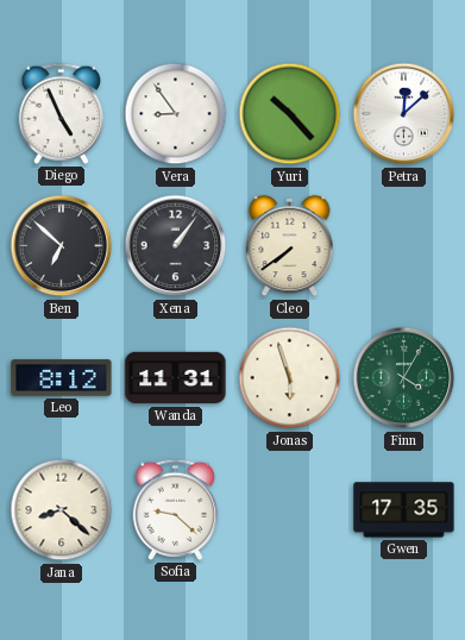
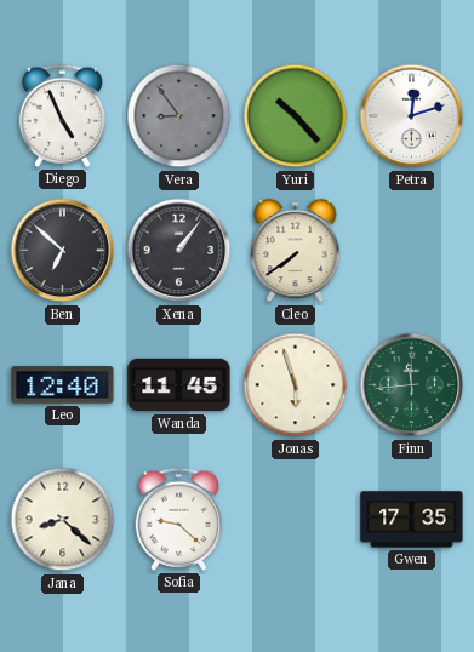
Vera dial: white -> grey (179, 116)
Petra: 12:08 -> 12:12 (412, 116)
Leo: 8:12 -> 12:40 (63, 385)
Wanda: 11:31 -> 11:45 (179, 385)
Finn: 4:05 -> 11:44 (412, 385)
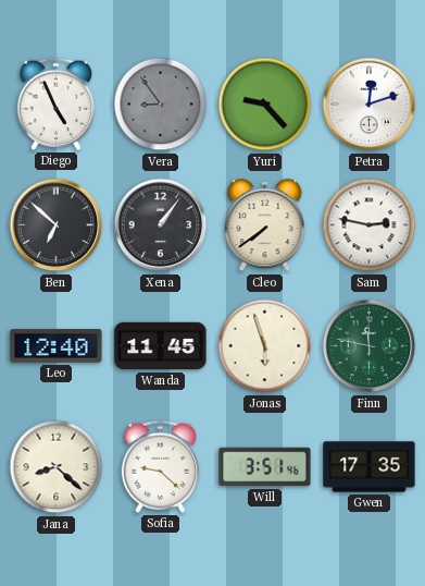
Yuri: 10:23 -> 9:23 (265, 105)
Sam: none -> 2:47 (370, 225)
Finn: 11:44 -> 11:47 (370, 346)
Will: none -> 3:51 (265, 467)
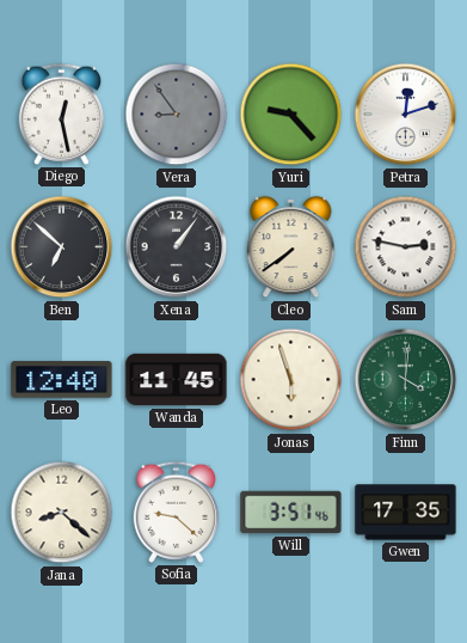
Diego: 4:56 -> 12:28 (62, 114)
Finn: 11:47 -> 4:01 (406, 380)
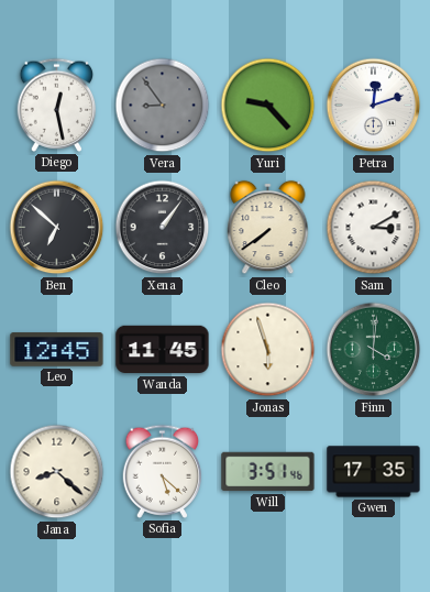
Sam: 2:47 -> 3:10 (374, 228)
Leo: 12:40 -> 12:45 (57, 350)
Sofia: 9:22 -> 5:22 (163, 471)
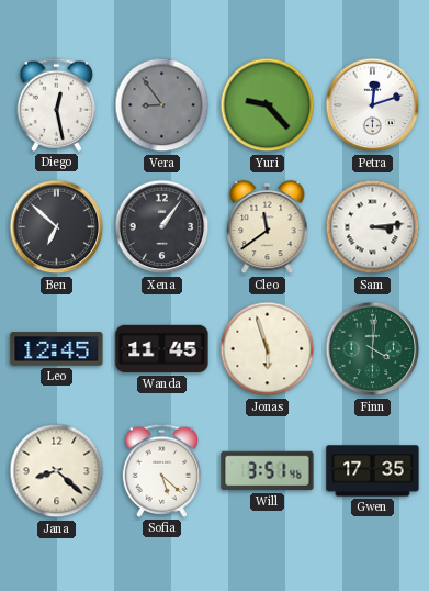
Cleo: 7:39 -> 11:39 (268, 227)
Sam: 3:10 -> 3:14 (373, 227)
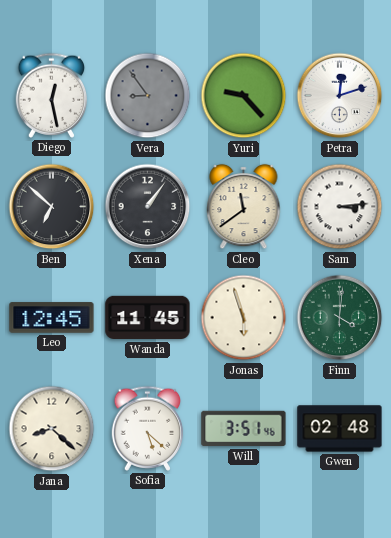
Gwen: 17:35 -> 02:48 (340, 429)
